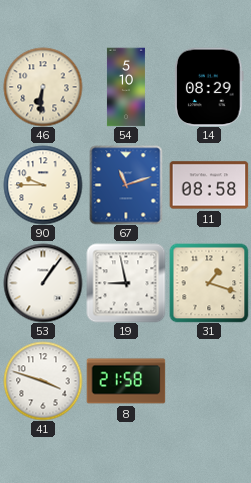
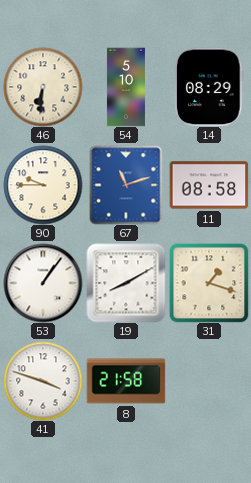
19: 8:58 -> 8:10 (126, 283)
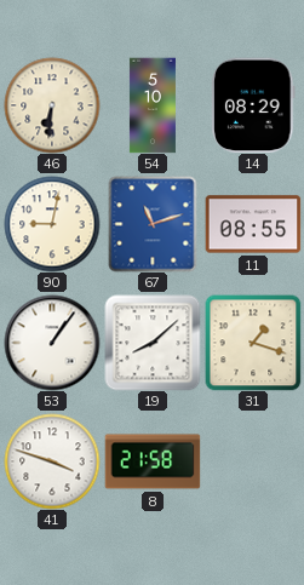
90: 9:45 -> 9:02 (52, 224)
11: 08:58 -> 08:55 (253, 224)
19: 8:10 -> 8:08 (153, 343)
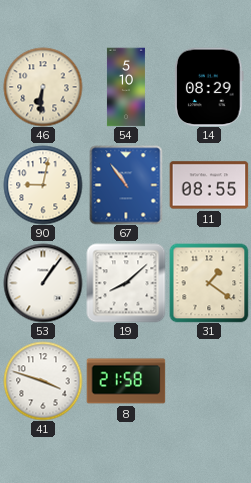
67: 11:12 -> 10:54 (126, 185)
31: 1:18 -> 1:21 (209, 283)
